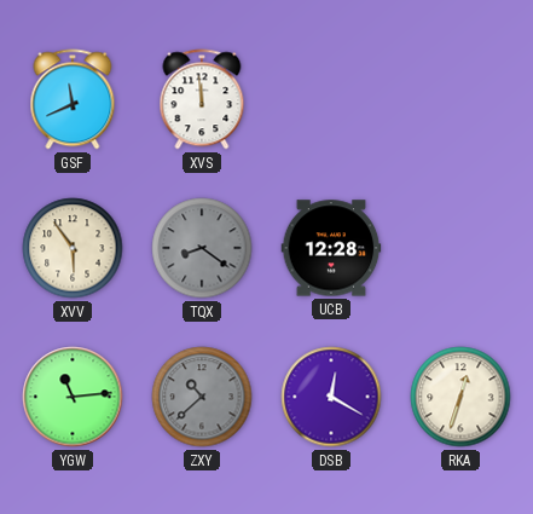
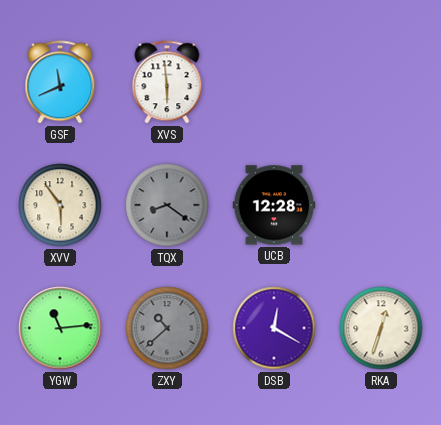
XVS: 11:59 -> 5:59 (167, 82)
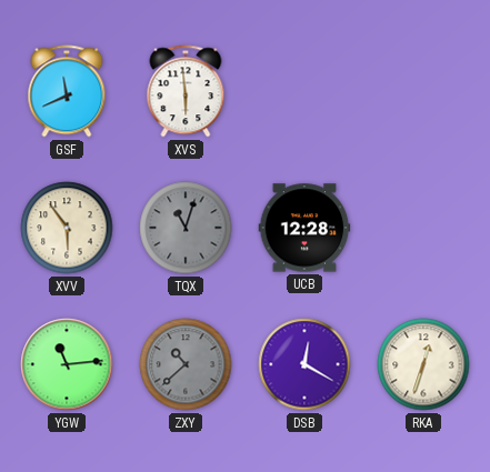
TQX: 8:21 -> 11:03 (186, 228)
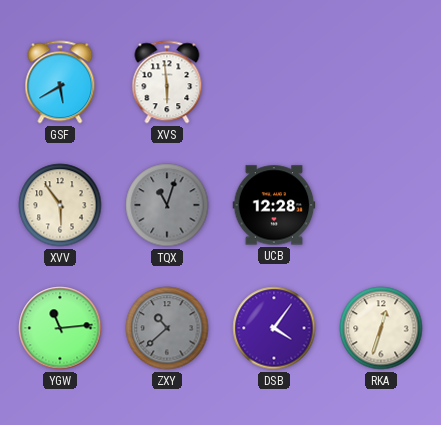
GSF: 11:41 -> 5:40 (60, 82)
DSB: 12:20 -> 4:06 (274, 328)
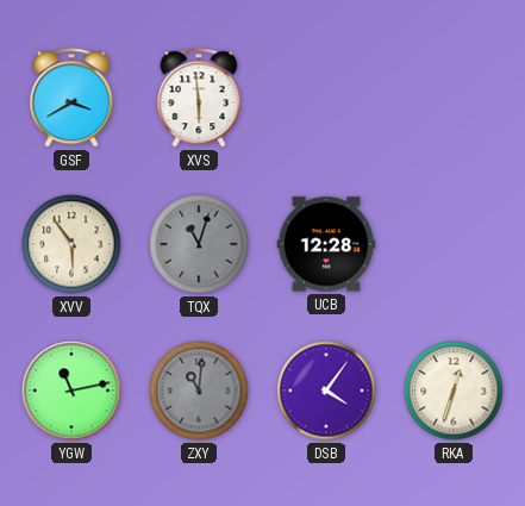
GSF: 5:40 -> 3:40 (71, 98)
YGW: 11:14 -> 11:13 (71, 391)
ZXY: 10:38 -> 11:01 (199, 391)
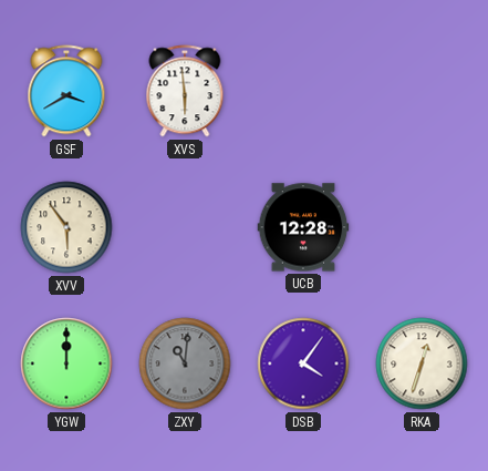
TQX: 11:03 -> none (199, 244)
YGW: 11:13 -> 12:00 (66, 364)
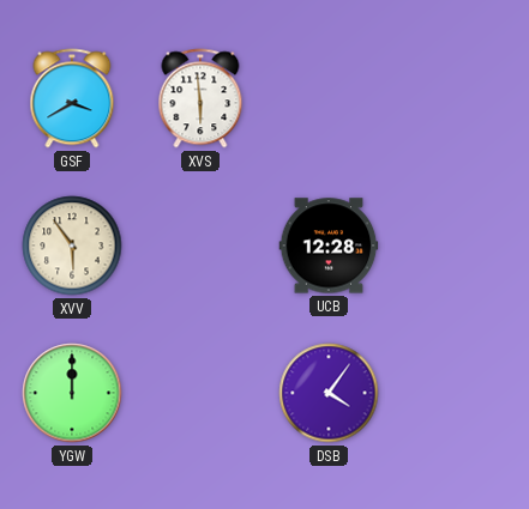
ZXY: 11:01 -> none (185, 364)
RKA: 12:33 -> none (422, 364)
